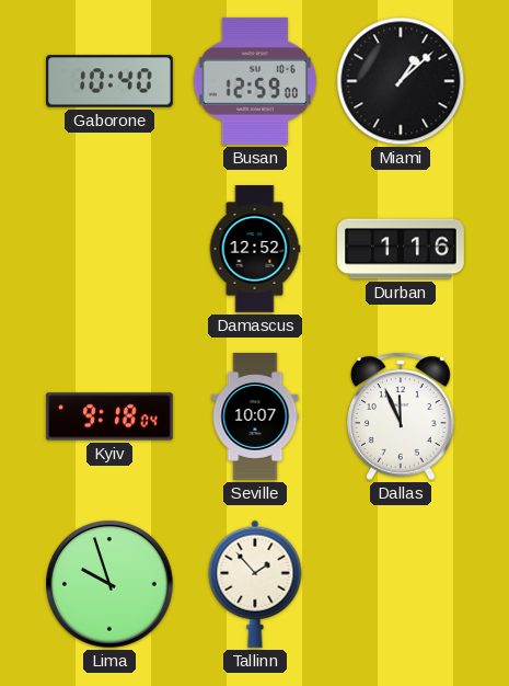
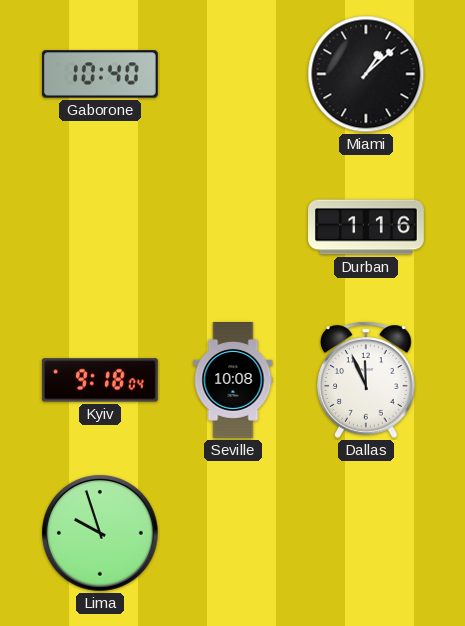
Busan: 12:59 -> none (255, 81)
Damascus: 12:52 -> none (255, 250)
Seville: 10:07 -> 10:08 (233, 381)
Tallinn: 1:53 -> none (255, 584)
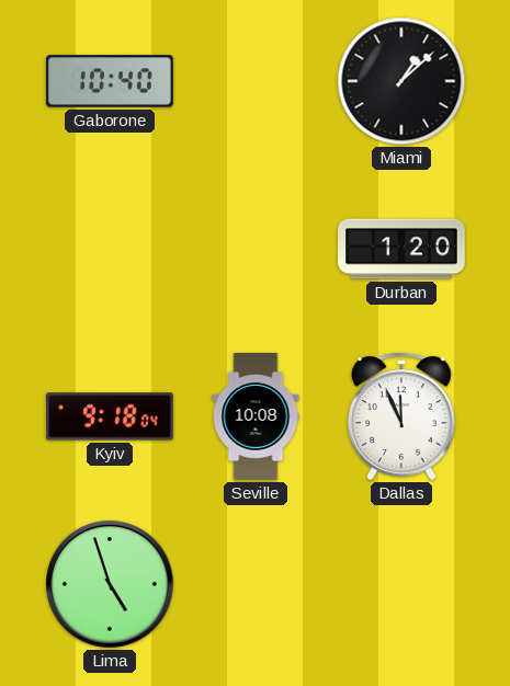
Durban: 1:16 -> 1:20 (403, 249)
Lima: 9:57 -> 4:57 (110, 584)
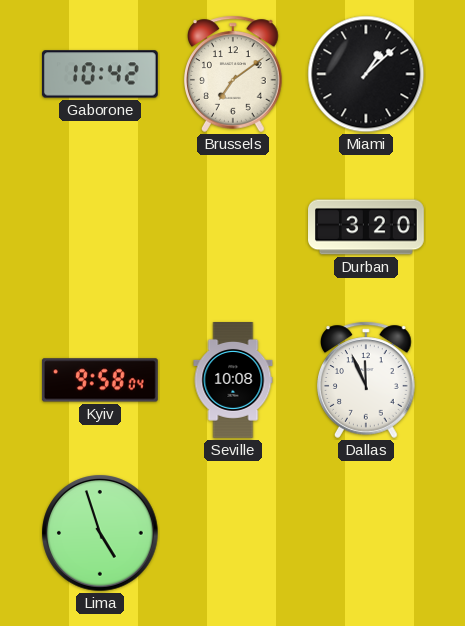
Gaborone: 10:40 -> 10:42 (100, 74)
Brussels: none -> 7:09 (233, 74)
Durban: 1:20 -> 3:20 (367, 227)
Kyiv: 9:18 -> 9:58 (100, 380)
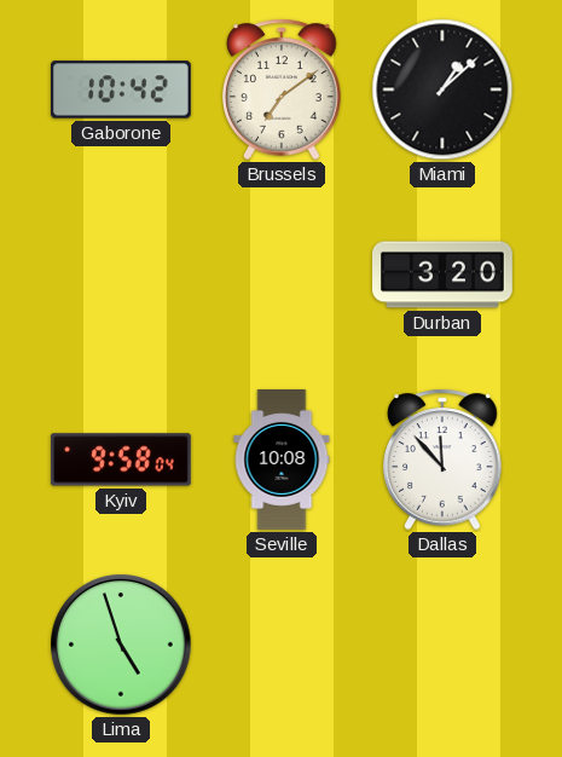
Dallas: 11:56 -> 11:53 (442, 460)
